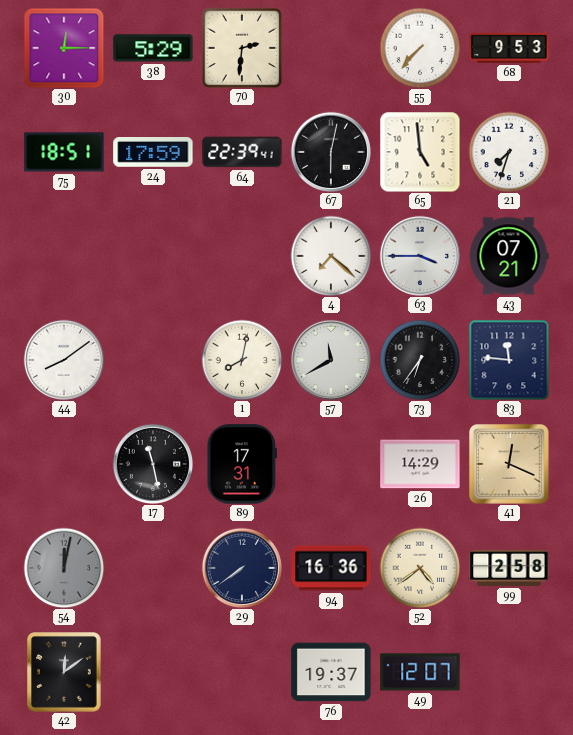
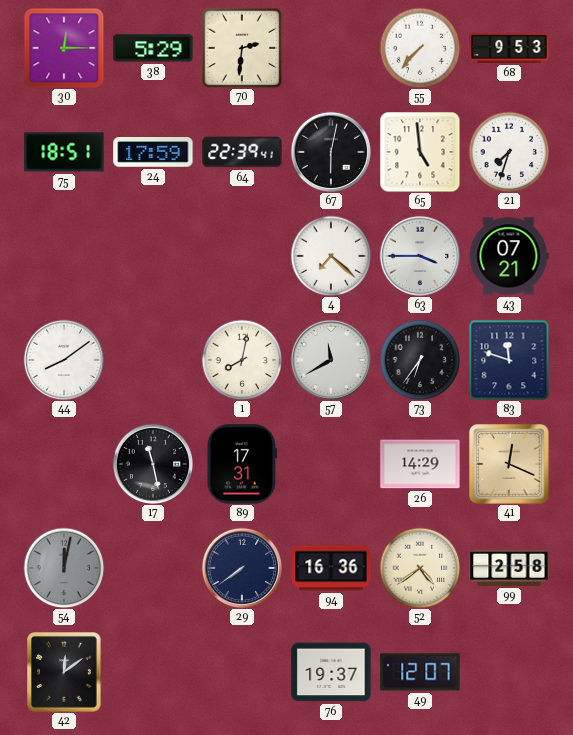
83: 11:46 -> 11:48 (509, 360)
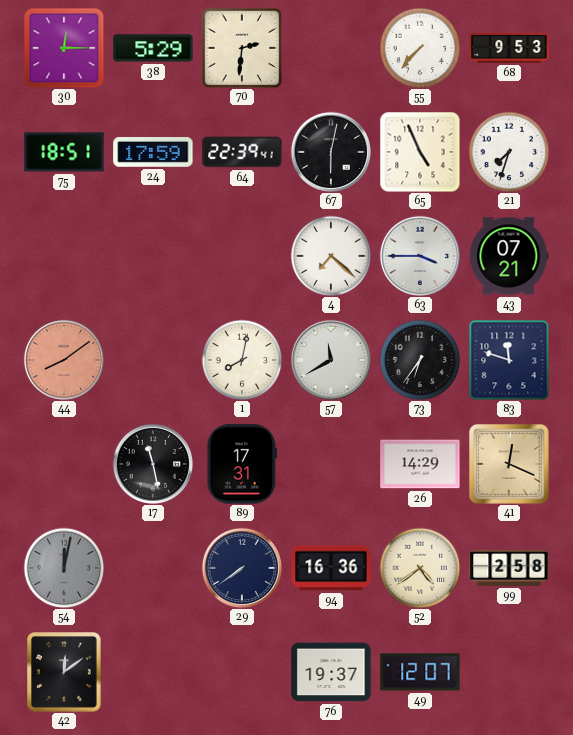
65: 4:59 -> 4:56 (420, 152)
44 dial: white -> salmon (63, 359)
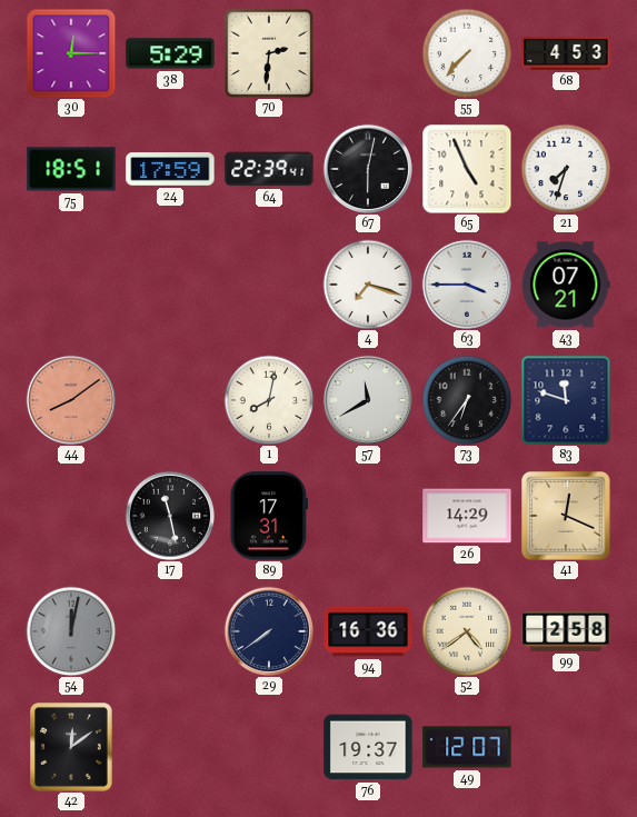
68: 9:53 -> 4:53 (566, 53)
4: 7:22 -> 7:18 (368, 285)
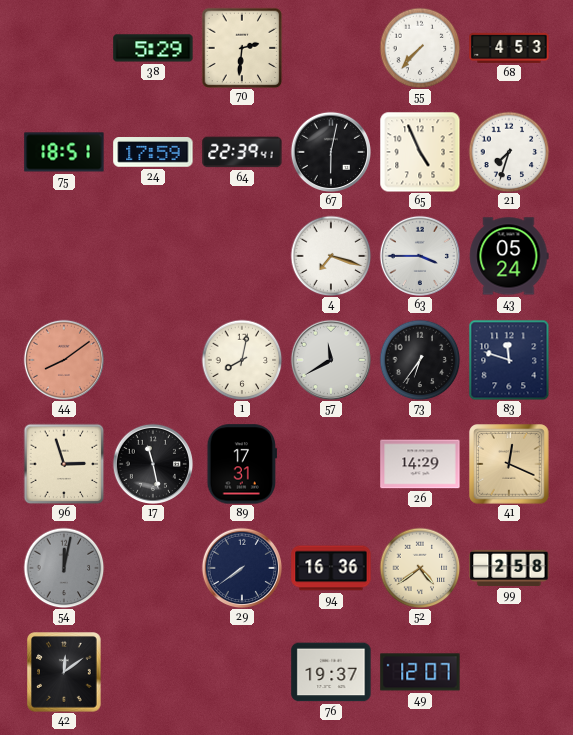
30: 12:15 -> none (71, 53)
43: 07:21 -> 05:24 (509, 256)
96: none -> 2:57 (64, 464)
